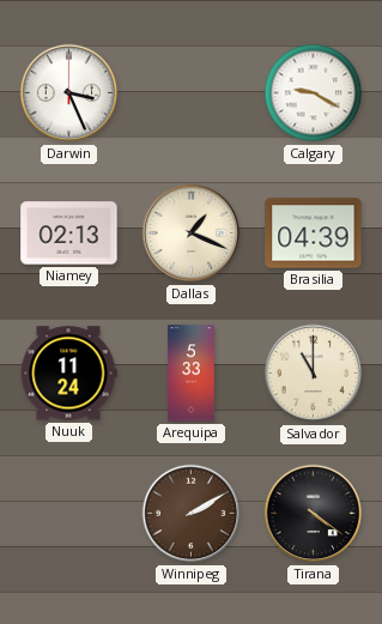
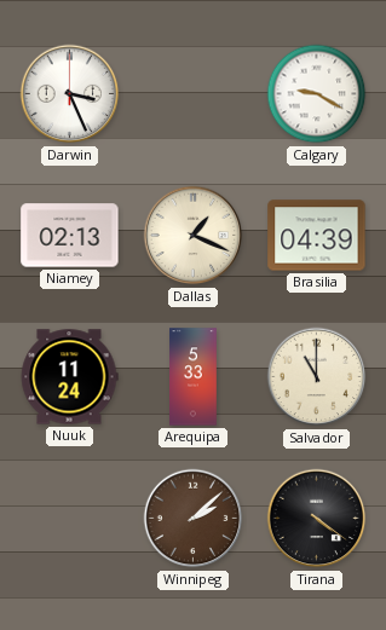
Winnipeg: 2:10 -> 2:08 (194, 519)
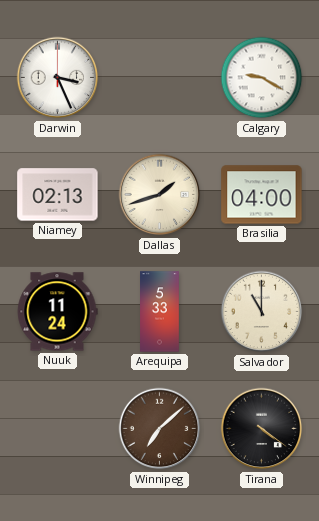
Dallas: 1:19 -> 1:42 (160, 195)
Brasilia: 04:39 -> 04:00 (262, 195)
Winnipeg: 2:08 -> 7:08 (160, 429)
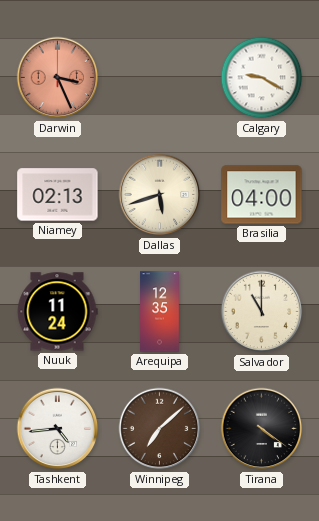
Darwin dial: white -> salmon (58, 78)
Dallas: 1:42 -> 5:42 (160, 195)
Arequipa: 5:33 -> 12:35 (160, 312)
Tashkent: none -> 4:44 (58, 429)
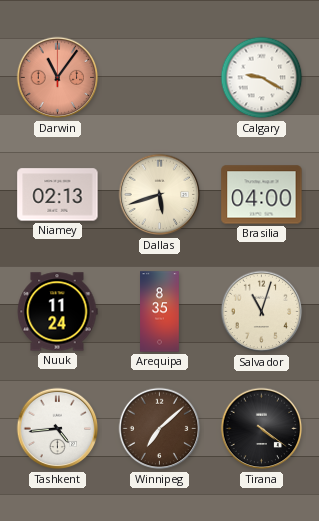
Darwin: 3:26 -> 11:06 (58, 78)
Arequipa: 12:35 -> 8:35 (160, 312)
Salvador: 11:00 -> 11:03 (262, 312)
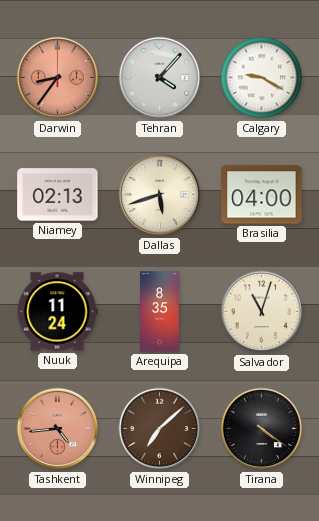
Darwin: 11:06 -> 8:36 (58, 78)
Tehran: none -> 4:07 (160, 78)
Tashkent dial: white -> salmon (58, 429)
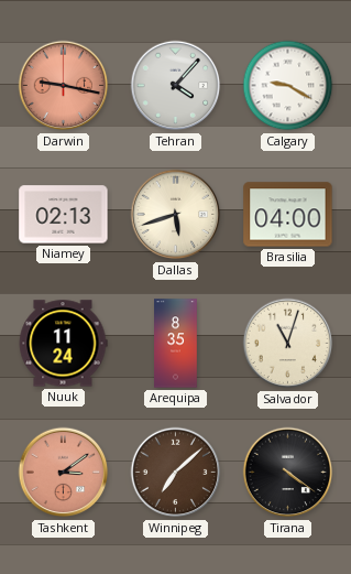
Darwin: 8:36 -> 9:17 (64, 86)
Tashkent: 4:44 -> 3:09 (64, 473)
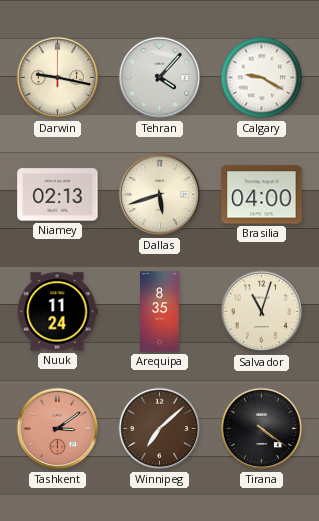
Darwin dial: salmon -> cream (58, 78)
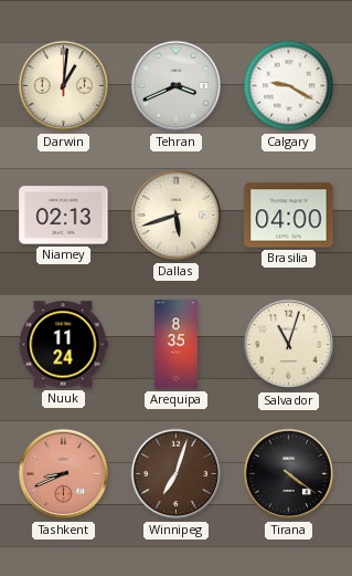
Darwin: 9:17 -> 1:01 (64, 86)
Tehran: 4:07 -> 3:41 (177, 86)
Tashkent: 3:09 -> 8:41 (64, 474)
Winnipeg: 7:08 -> 7:03 (177, 474)
